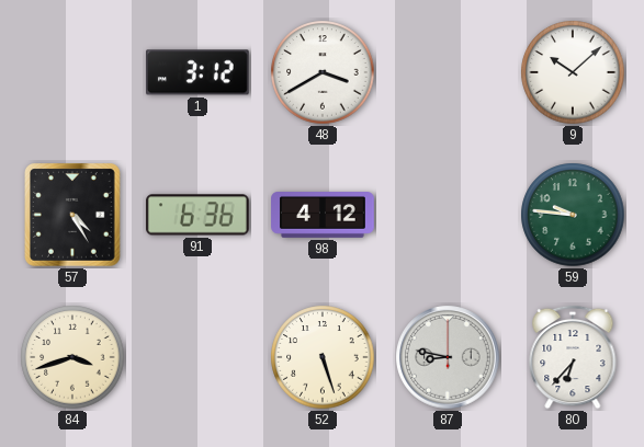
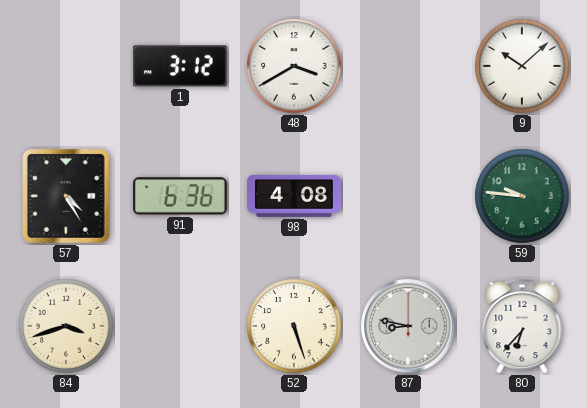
98: 4:12 -> 4:08 (294, 197)
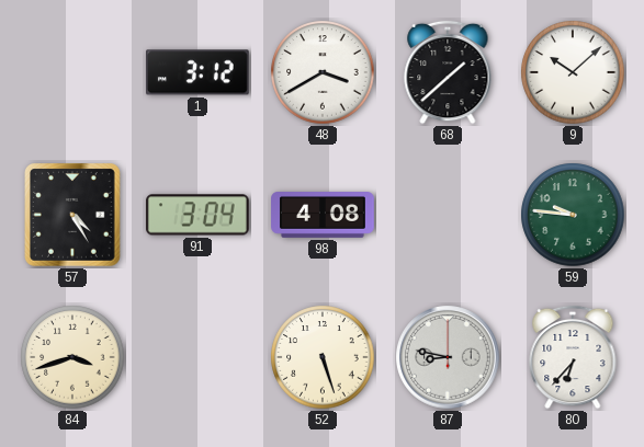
68: none -> 1:38 (448, 72)
91: 6:36 -> 3:04 (197, 215)
